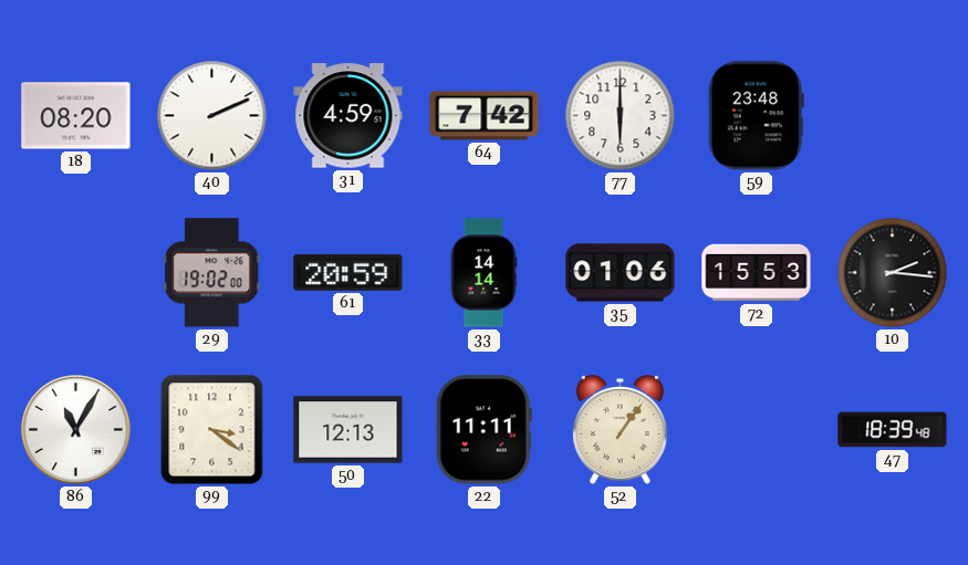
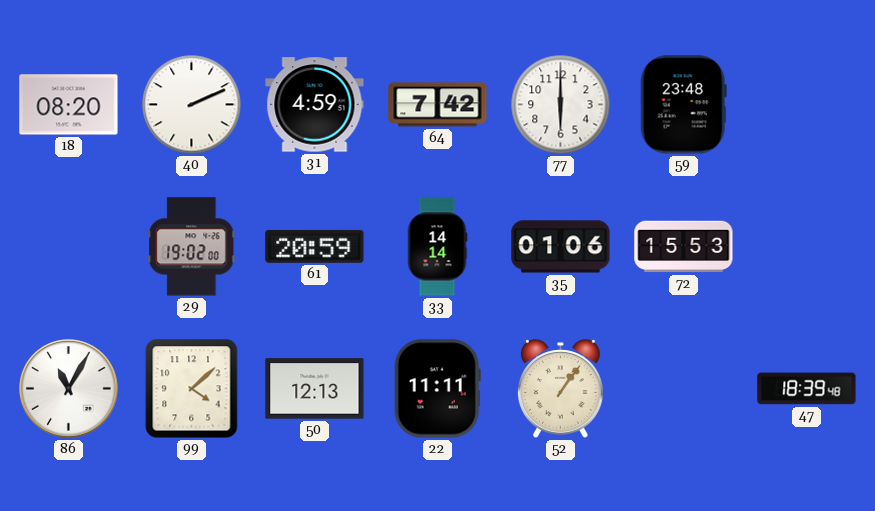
10: 2:16 -> none (893, 273)
99: 3:21 -> 4:08 (192, 389)
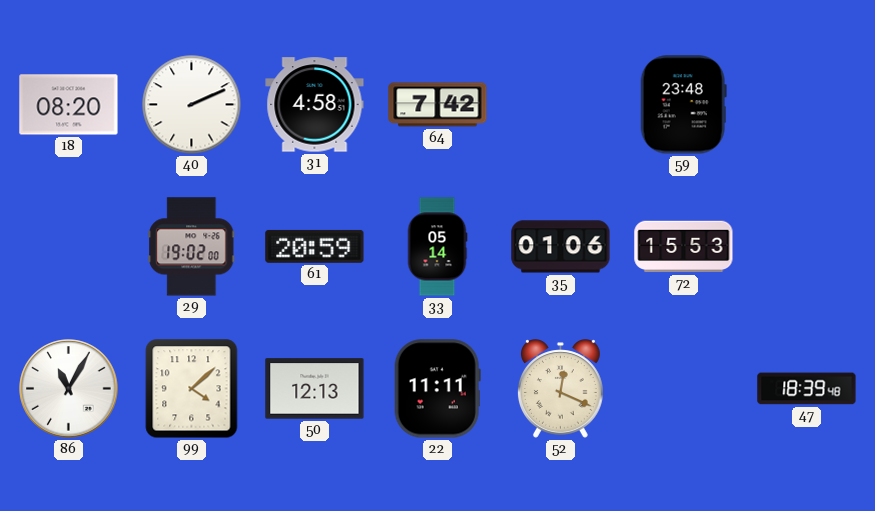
31: 4:59 -> 4:58 (315, 105)
77: 6:00 -> none (561, 105)
33: 14:14 -> 05:14 (437, 247)
52: 1:06 -> 12:19 (560, 389)
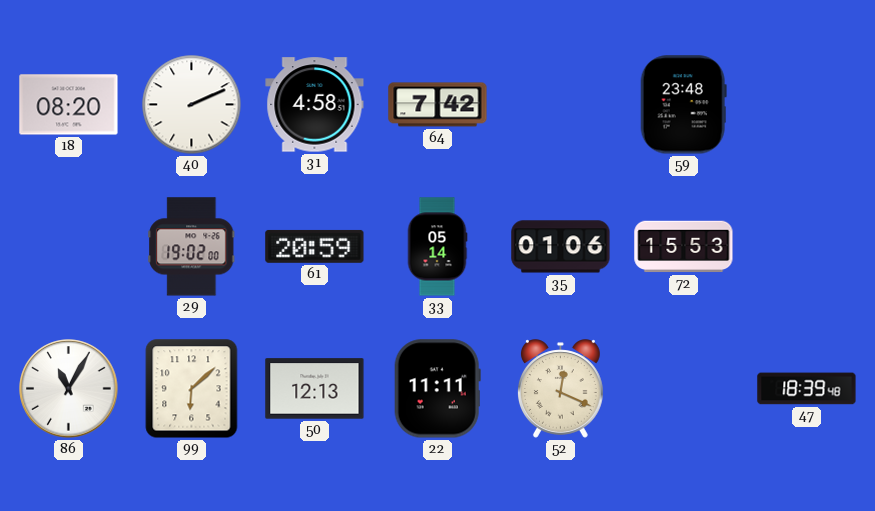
99: 4:08 -> 6:08 (192, 389)
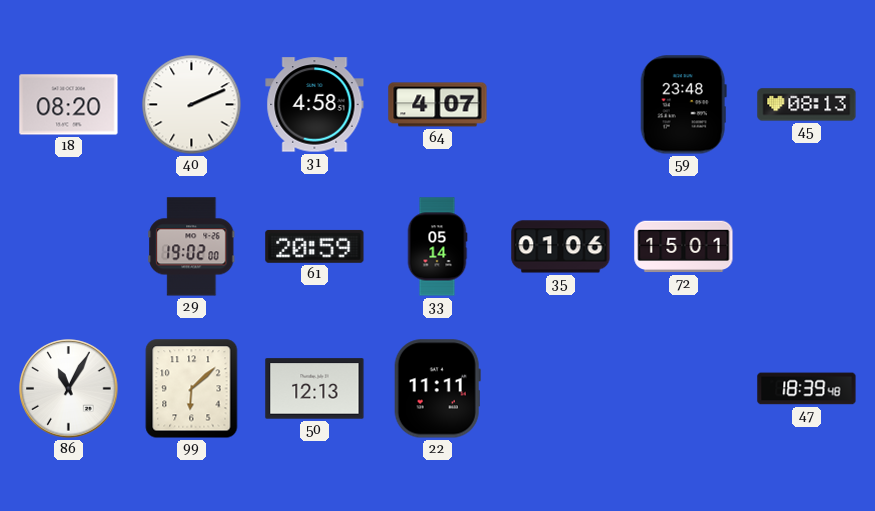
64: 7:42 -> 4:07 (438, 105)
45: none -> 08:13 (807, 105)
72: 15:53 -> 15:01 (684, 247)
52: 12:19 -> none (560, 389)
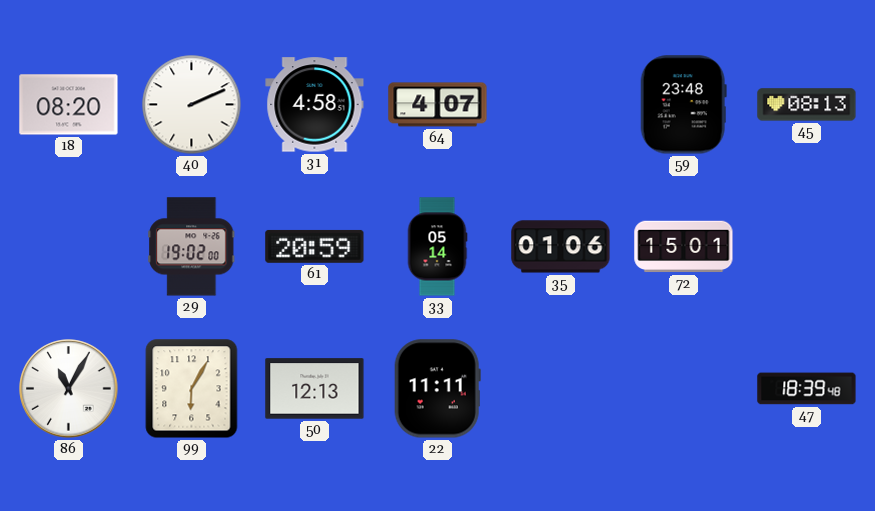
99: 6:08 -> 6:05 (192, 389)
